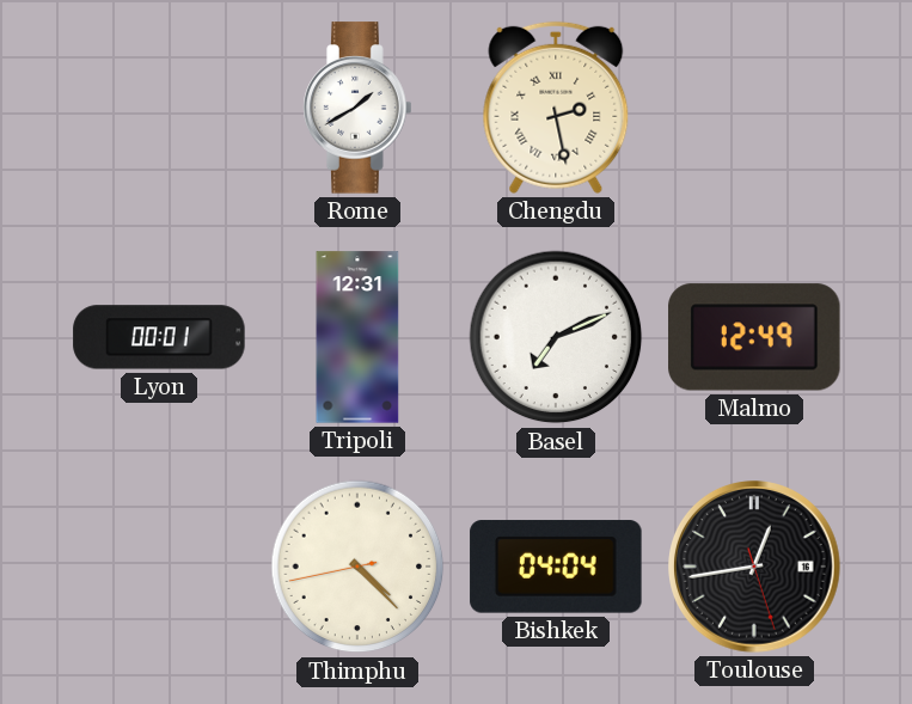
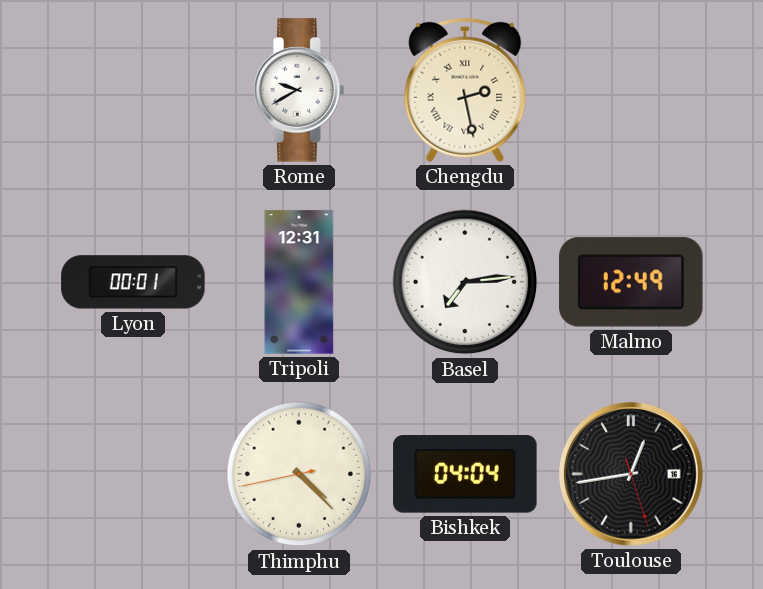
Rome: 1:40 -> 9:40 (299, 90)
Basel: 7:11 -> 7:14 (465, 282)
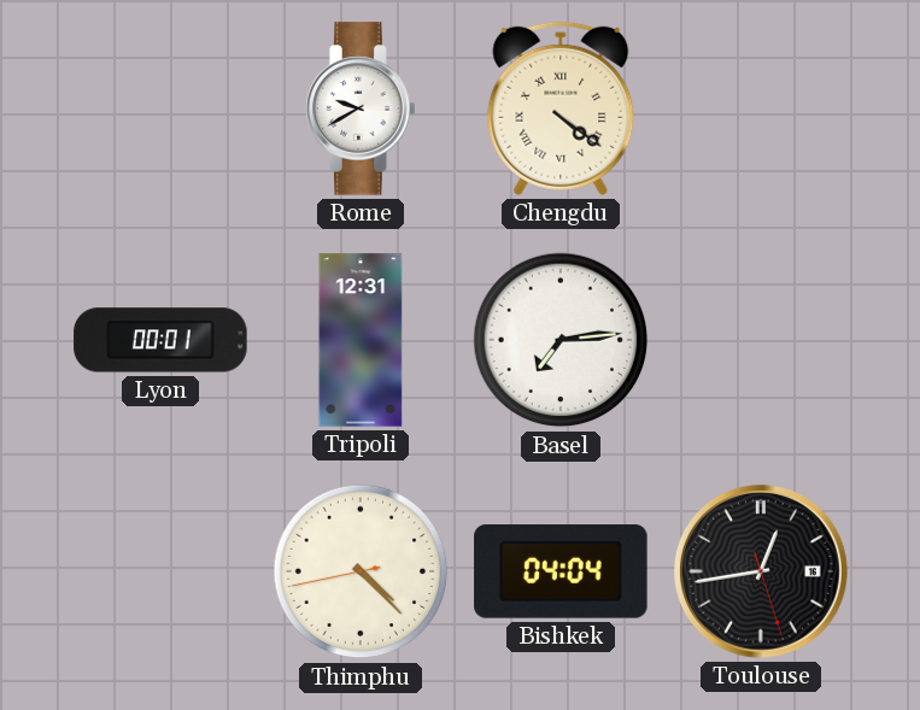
Chengdu: 2:28 -> 4:21 (561, 108)
Malmo: 12:49 -> none (631, 282)
